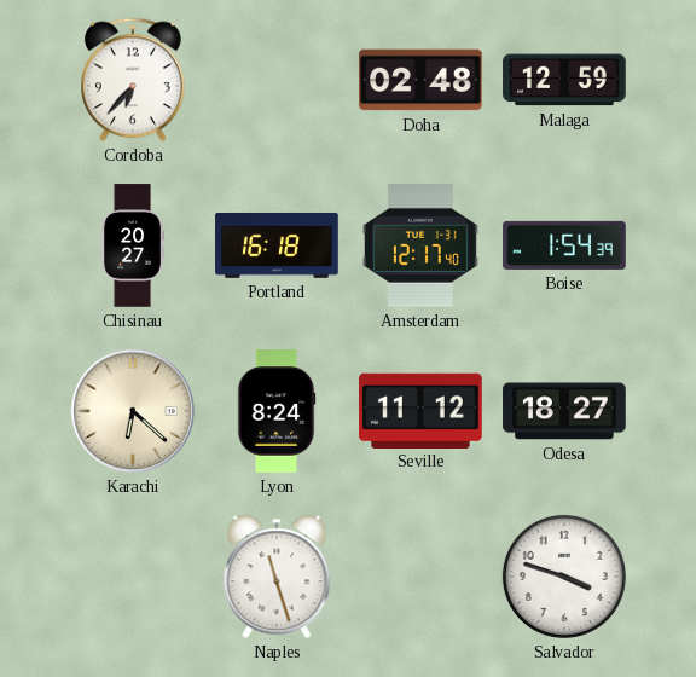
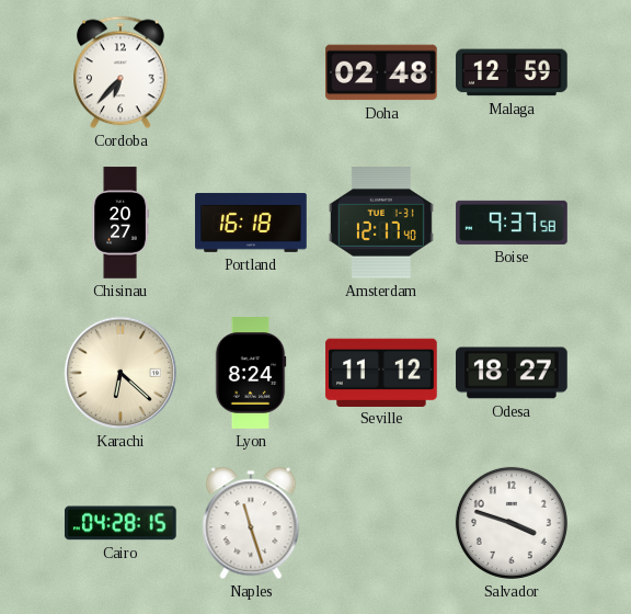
Boise: 1:54 -> 9:37 (512, 223)
Cairo: none -> 04:28 (122, 523)
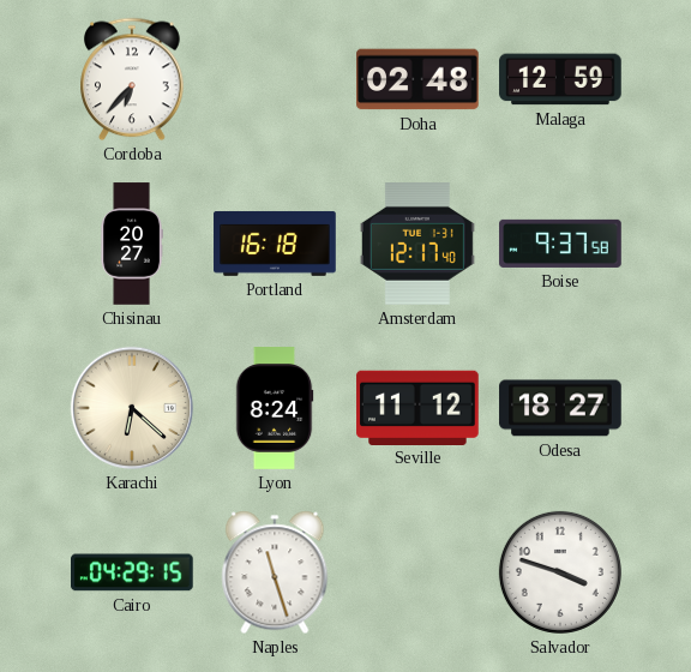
Cairo: 04:28 -> 04:29 (133, 572)
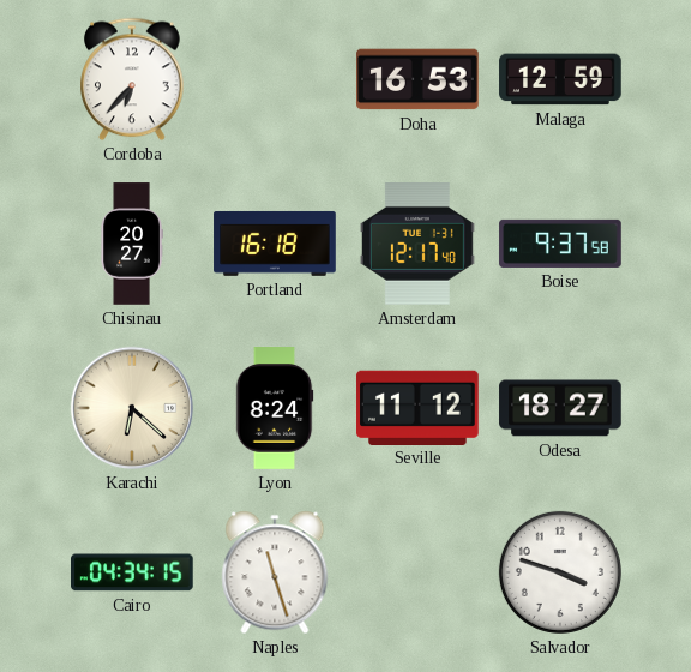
Doha: 02:48 -> 16:53 (417, 79)
Cairo: 04:29 -> 04:34 (133, 572)
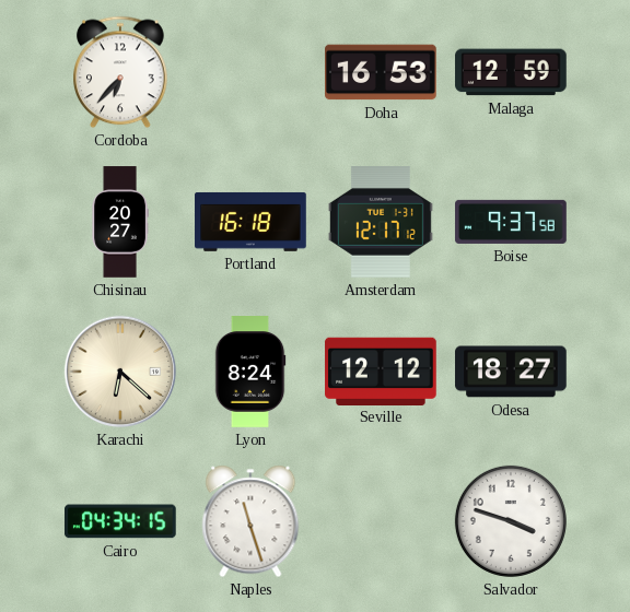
Amsterdam: 12:17:40 -> 12:17:12 (381, 222)
Seville: 11:12 -> 12:12 (381, 370)
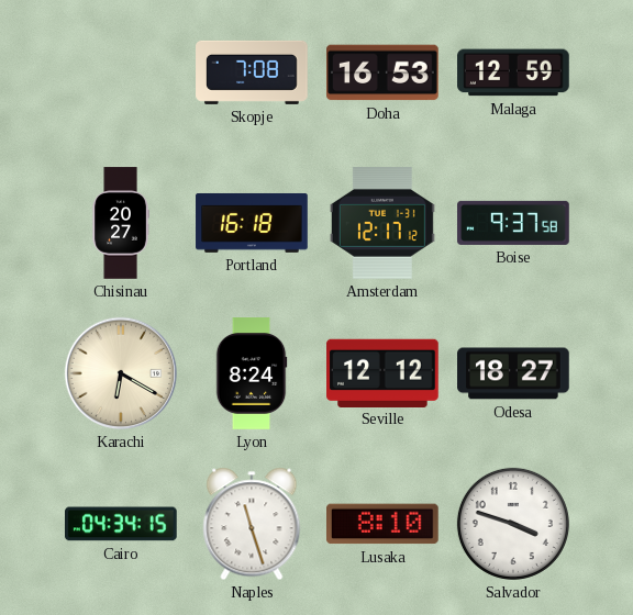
Cordoba: 6:37 -> none (120, 72)
Skopje: none -> 7:08 (252, 72)
Karachi: 6:22 -> 6:20 (121, 373)
Lusaka: none -> 8:10 (384, 524)
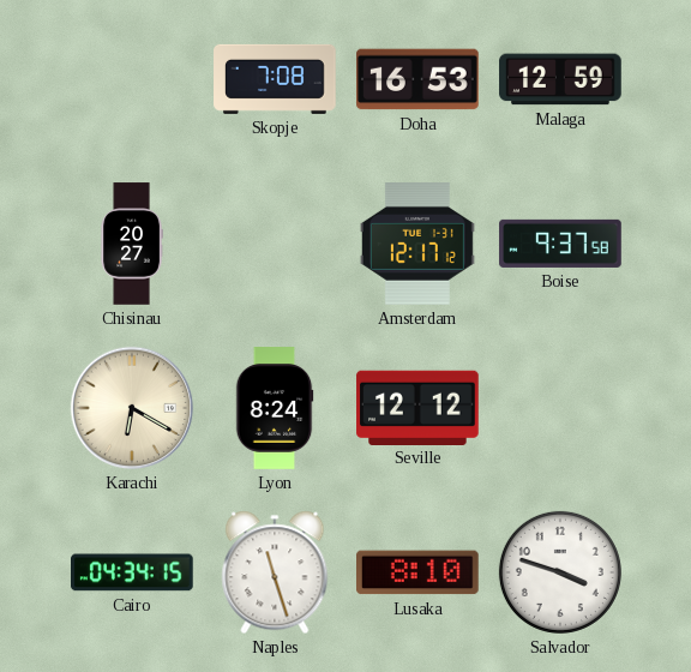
Portland: 16:18 -> none (252, 223)
Odesa: 18:27 -> none (513, 373)
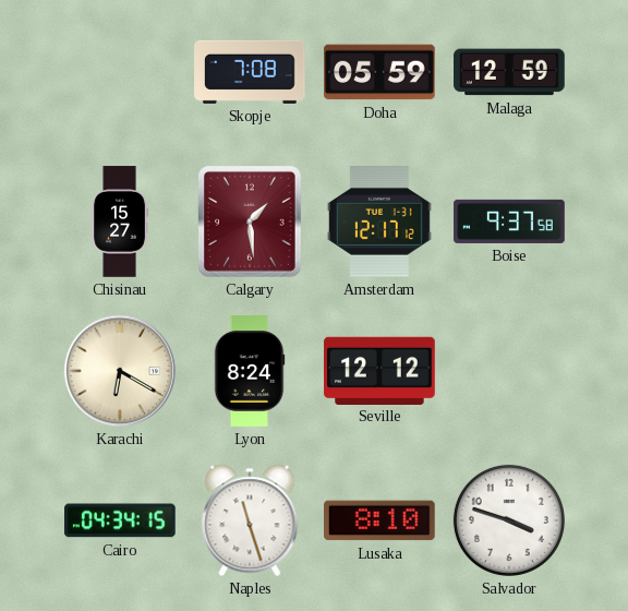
Doha: 16:53 -> 05:59 (379, 72)
Chisinau: 20:27 -> 15:27 (120, 221)
Calgary: none -> 1:29 (251, 223)
